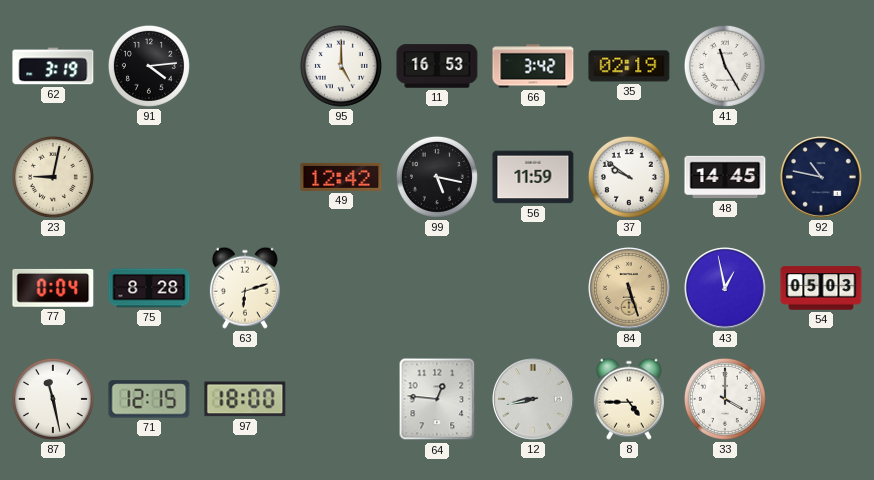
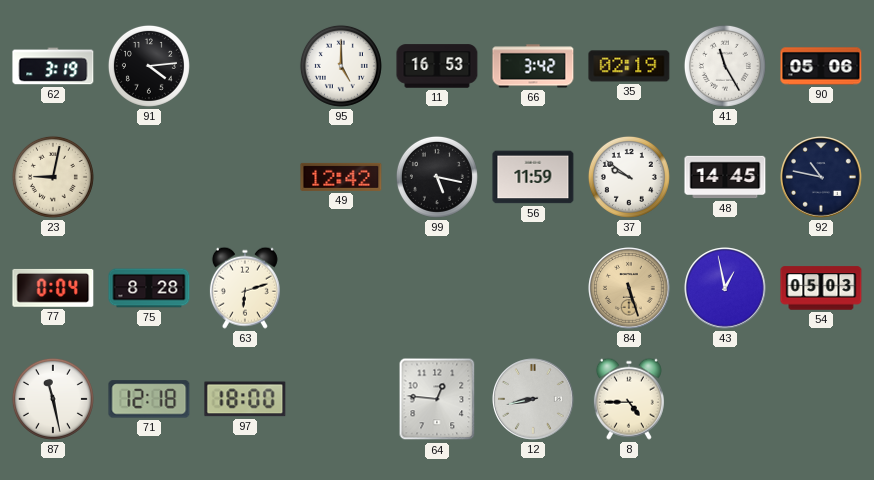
90: none -> 05:06 (821, 66)
71: 12:15 -> 12:18 (149, 399)
33: 4:00 -> none (725, 399)
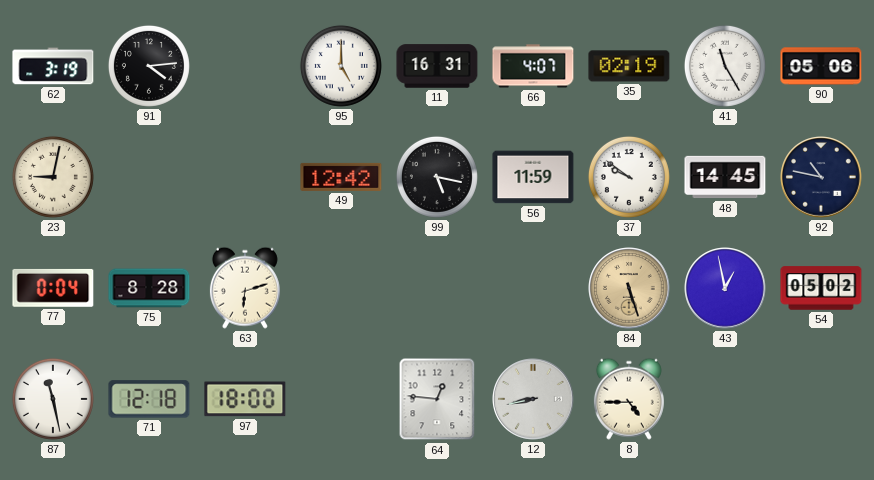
11: 16:53 -> 16:31 (437, 66)
66: 3:42 -> 4:07 (533, 66)
54: 05:03 -> 05:02 (821, 288)
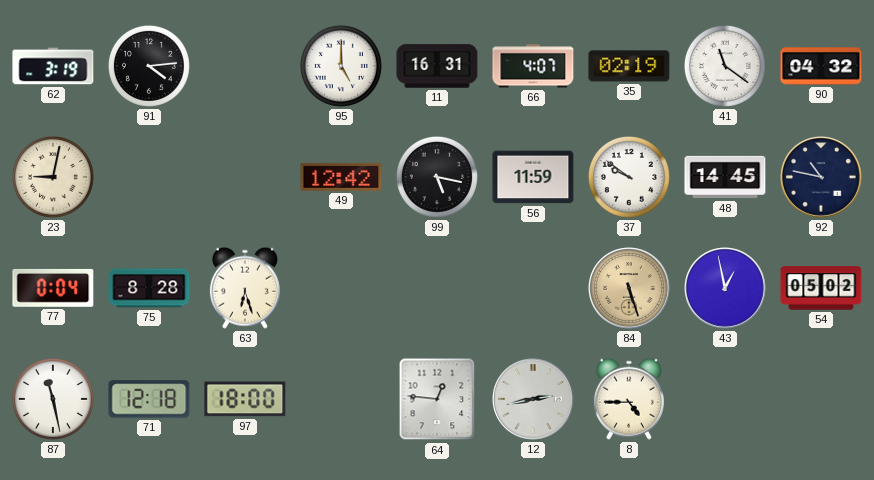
41: 11:25 -> 11:21 (725, 66)
90: 05:06 -> 04:32 (821, 66)
63: 6:12 -> 6:27 (245, 288)
12: 8:43 -> 2:43 (533, 399)
